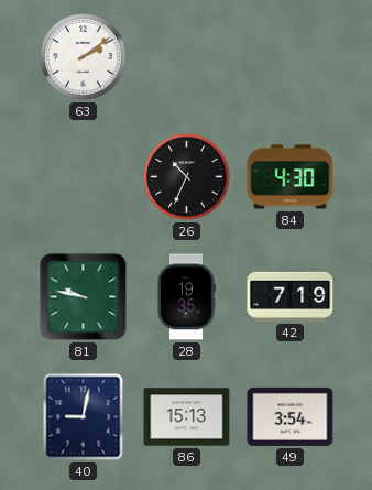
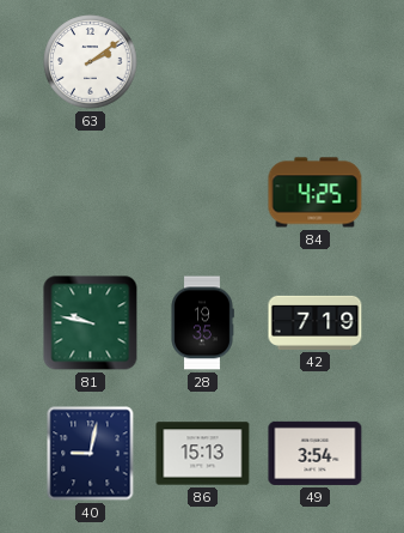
26: 10:34 -> none (187, 177)
84: 4:30 -> 4:25 (316, 193)
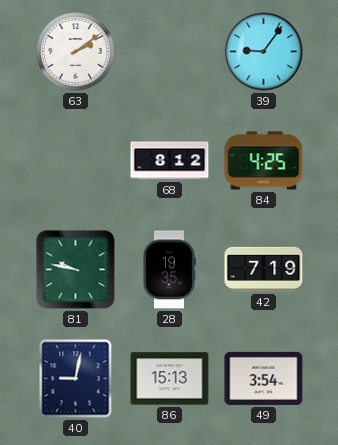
39: none -> 9:06 (264, 52)
68: none -> 8:12 (170, 161)
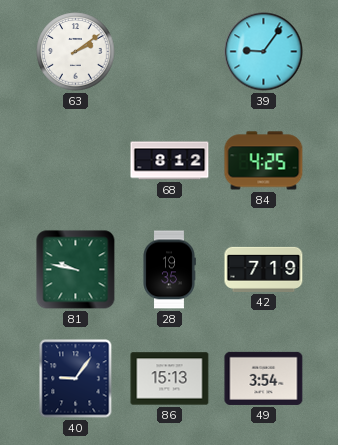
40: 9:02 -> 9:06 (76, 379)
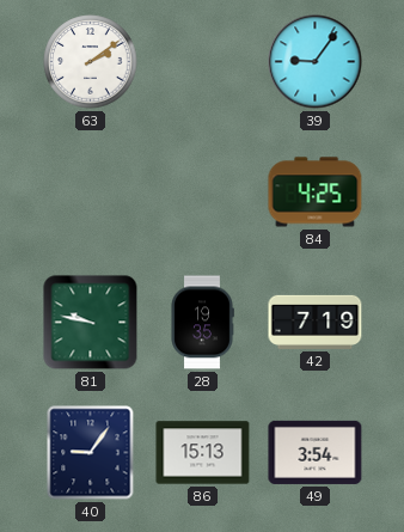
68: 8:12 -> none (170, 161)
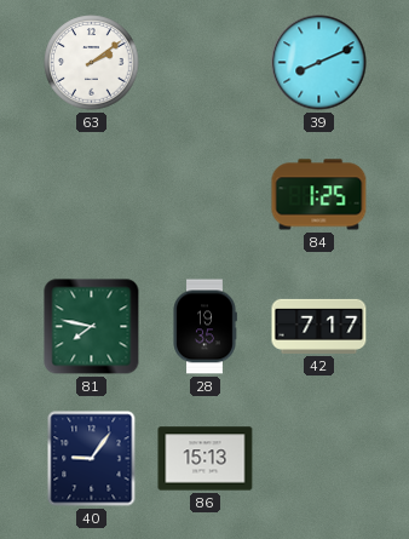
39: 9:06 -> 8:11 (319, 63)
84: 4:25 -> 1:25 (319, 195)
81: 9:47 -> 7:47 (92, 327)
42: 7:19 -> 7:17 (319, 326)
49: 3:54 -> none (316, 452)
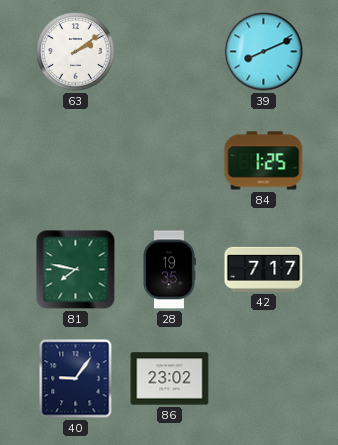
86: 15:13 -> 23:02 (170, 379)
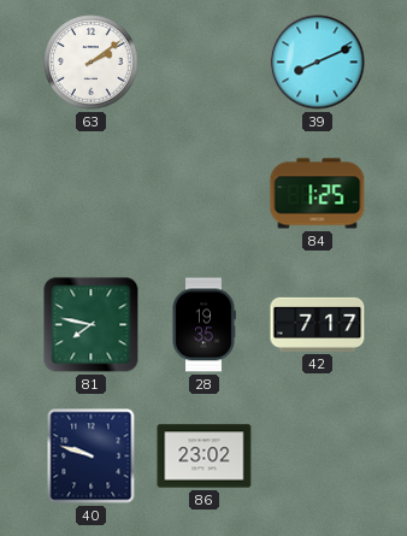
40: 9:06 -> 9:48 (92, 457)
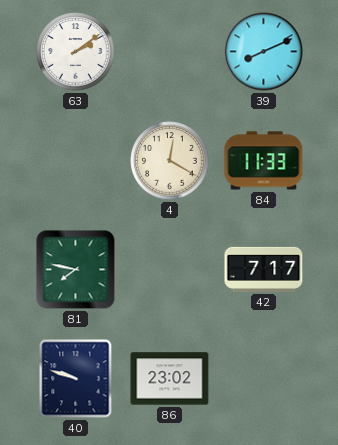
4: none -> 12:20 (170, 161)
84: 1:25 -> 11:33 (264, 161)
28: 19:35 -> none (203, 325)
